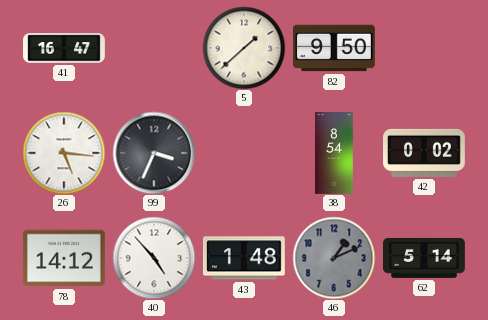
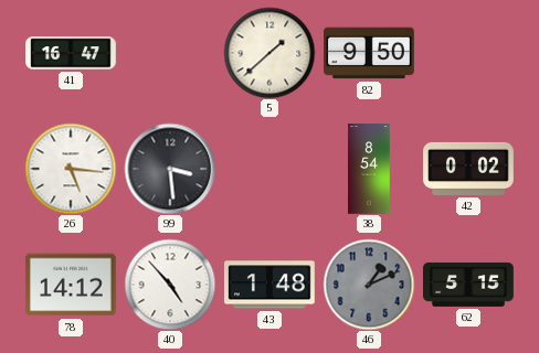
99: 3:34 -> 3:29 (170, 169)
62: 5:14 -> 5:15 (469, 285)
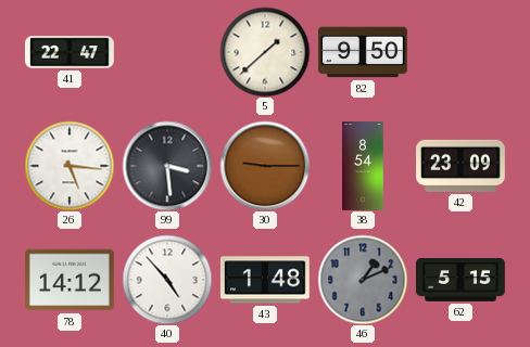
41: 16:47 -> 22:47 (71, 52)
30: none -> 9:15 (265, 166)
42: 0:02 -> 23:09 (462, 166)
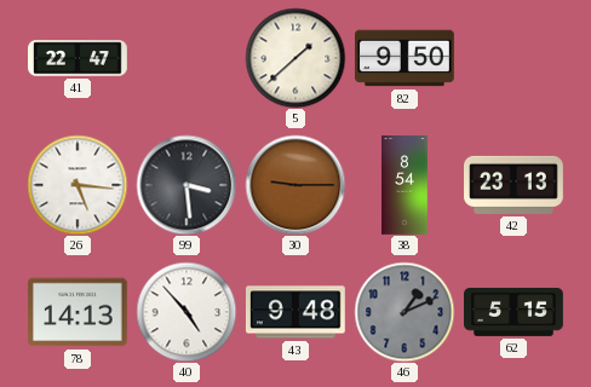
42: 23:09 -> 23:13 (515, 185)
78: 14:12 -> 14:13 (78, 312)
43: 1:48 -> 9:48 (295, 312)
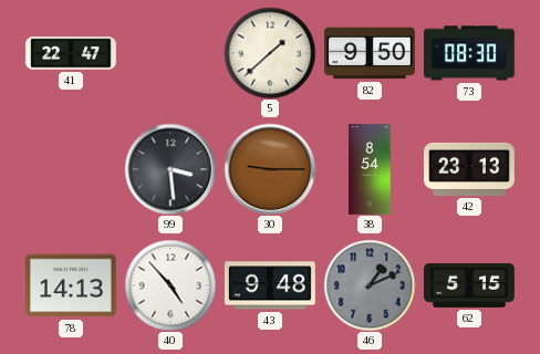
73: none -> 08:30 (470, 53)
26: 5:16 -> none (78, 185)
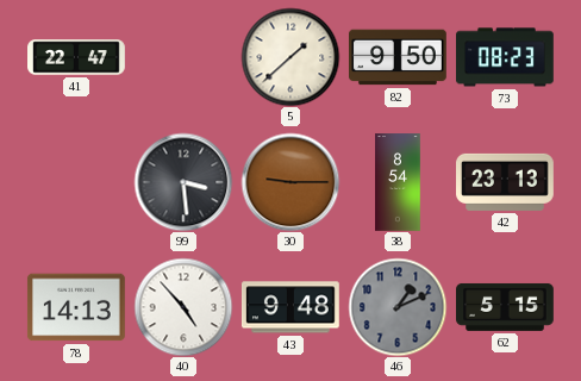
73: 08:30 -> 08:23 (506, 57)
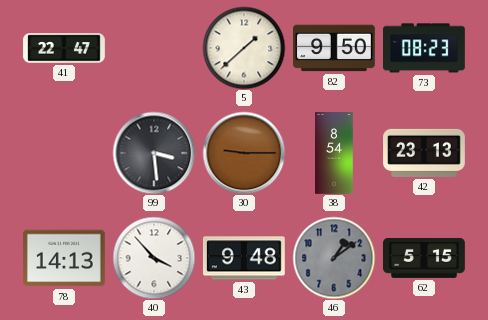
40: 4:53 -> 3:53 (154, 258)
46: 1:11 -> 1:09 (334, 258)
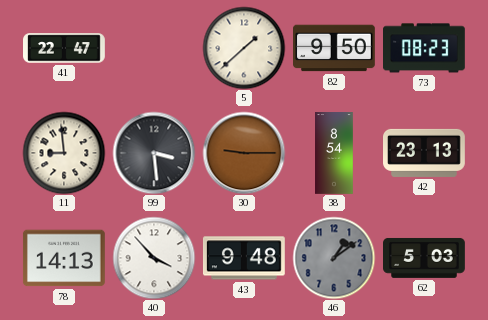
11: none -> 8:59 (64, 153)
62: 5:15 -> 5:03 (425, 258)
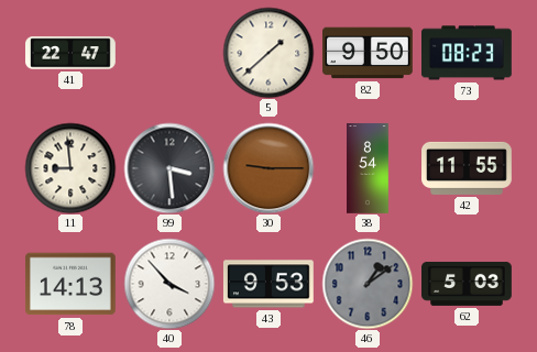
42: 23:13 -> 11:55 (468, 168)
43: 9:48 -> 9:53 (268, 284)
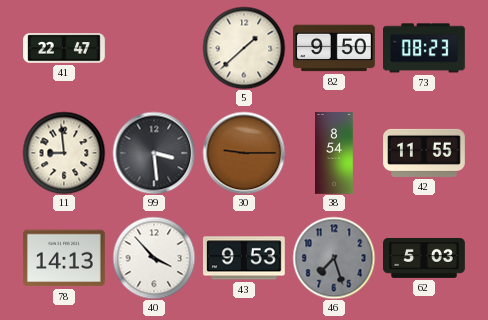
46: 1:09 -> 7:27 (334, 258)
